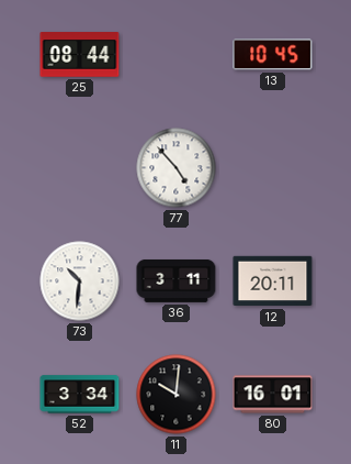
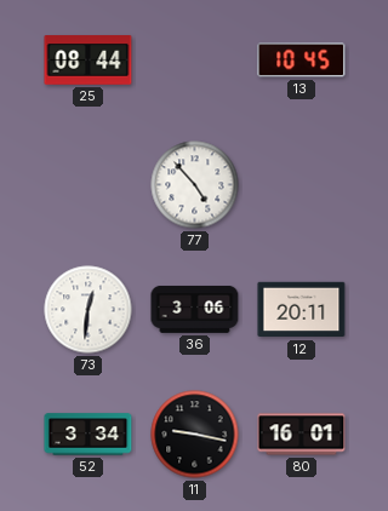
73: 10:31 -> 12:31 (89, 310)
36: 3:11 -> 3:06 (195, 309)
11: 10:01 -> 9:17 (195, 435)
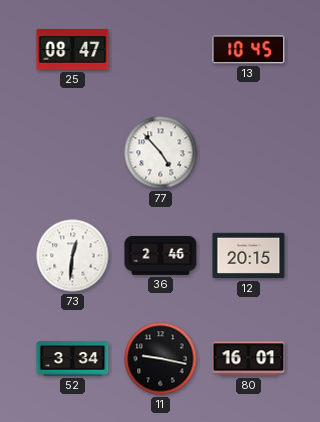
25: 08:44 -> 08:47 (73, 50)
36: 3:06 -> 2:46 (161, 255)
12: 20:11 -> 20:15 (249, 256)
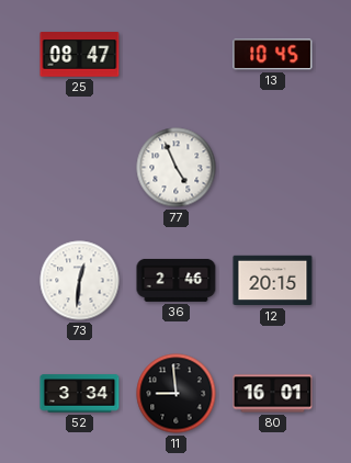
77: 4:53 -> 4:56 (177, 168)
11: 9:17 -> 8:59 (177, 394)
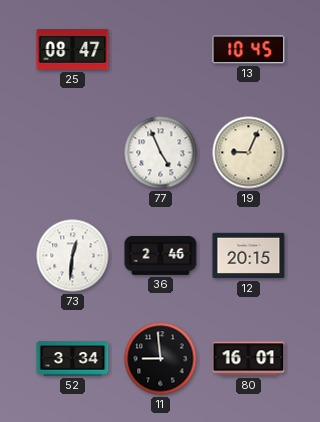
19: none -> 9:04 (249, 153)
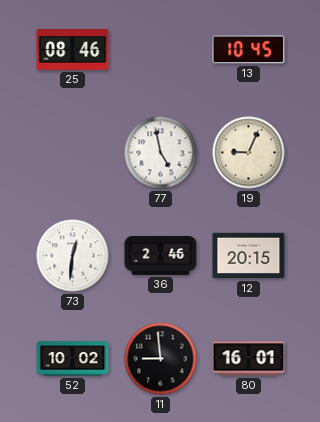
25: 08:47 -> 08:46 (73, 50)
77: 4:56 -> 4:58 (161, 153)
52: 3:34 -> 10:02 (73, 359)
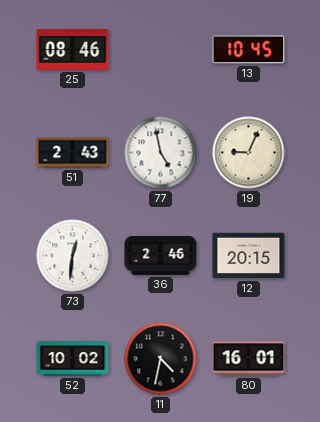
51: none -> 2:43 (73, 153)
11: 8:59 -> 4:32 (161, 359)
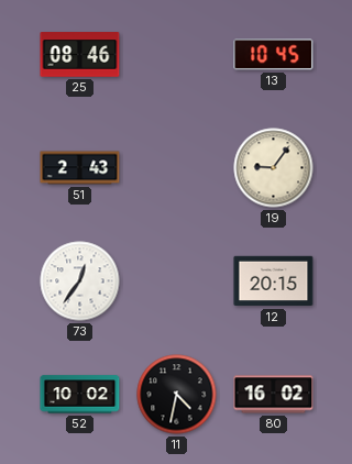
77: 4:58 -> none (161, 153)
19: 9:04 -> 9:06 (274, 168)
73: 12:31 -> 12:36 (80, 281)
36: 2:46 -> none (161, 255)
80: 16:01 -> 16:02 (274, 395)
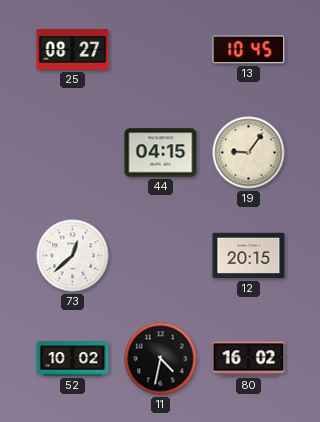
25: 08:46 -> 08:27 (73, 50)
51: 2:43 -> none (80, 168)
44: none -> 04:15 (161, 153)
73: 12:36 -> 12:38 (73, 256)
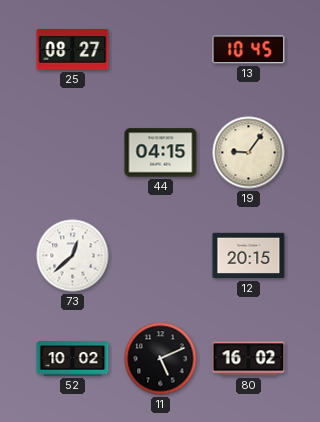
11: 4:32 -> 5:11 (161, 359)
